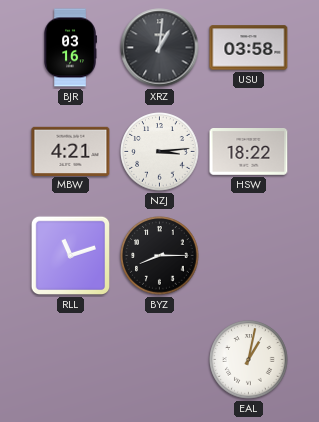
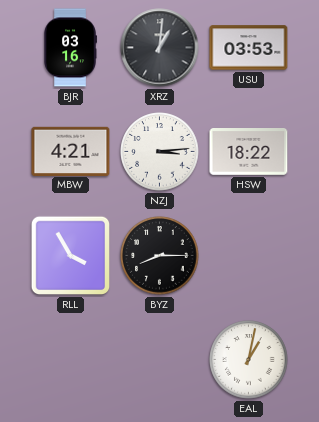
USU: 03:58 -> 03:53 (249, 48)
RLL: 11:12 -> 3:55 (71, 256)
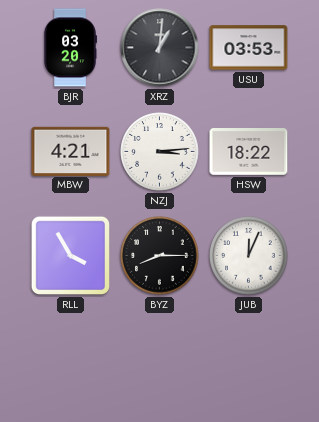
BJR: 03:16 -> 03:20 (70, 48)
JUB: none -> 12:04 (249, 256)
EAL: 1:02 -> none (249, 360)
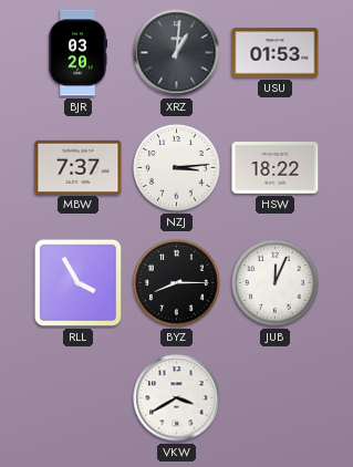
USU: 03:53 -> 01:53 (276, 53)
MBW: 4:21 -> 7:37 (79, 167)
VKW: none -> 3:40 (177, 398)
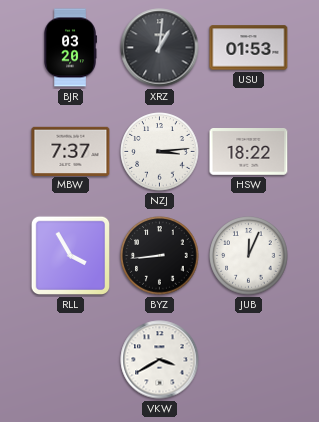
BYZ: 8:15 -> 8:44 (160, 256)
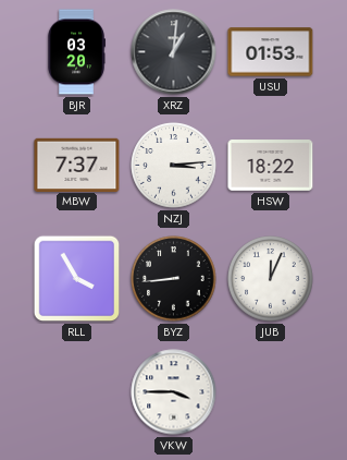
VKW: 3:40 -> 3:45 (174, 392)
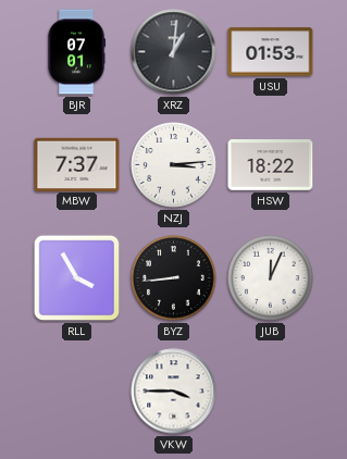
BJR: 03:20 -> 07:01 (76, 52)
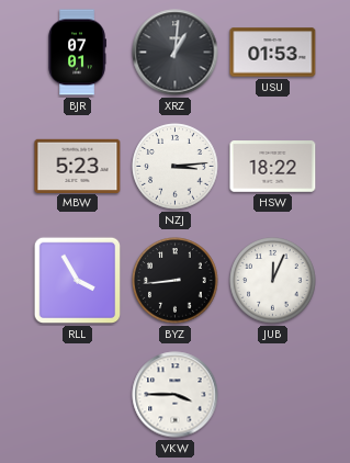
MBW: 7:37 -> 5:23 (78, 166)
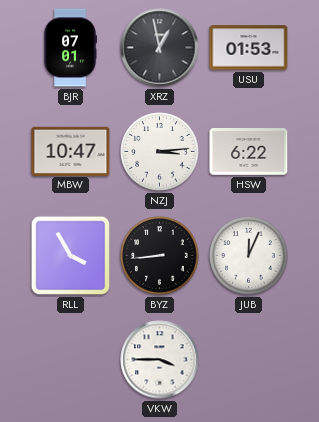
XRZ: 1:01 -> 12:58 (160, 48)
MBW: 5:23 -> 10:47 (71, 151)
HSW: 18:22 -> 6:22 (249, 152)
